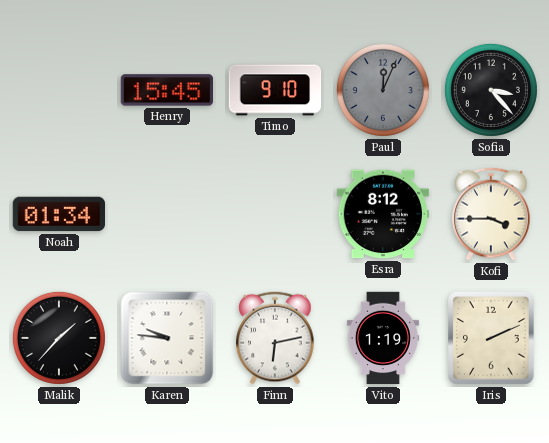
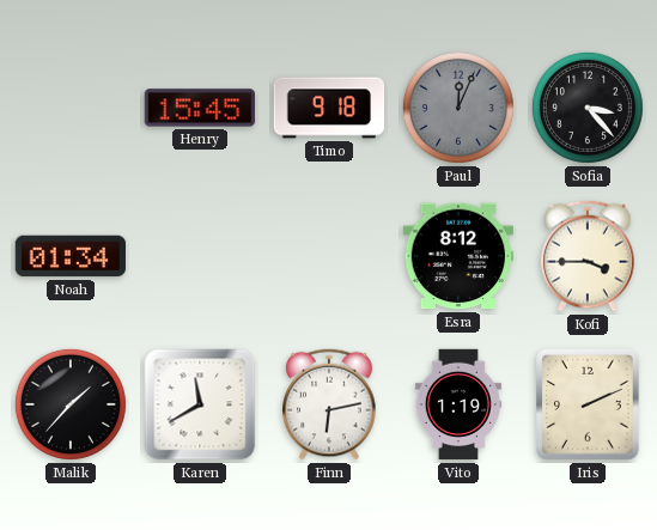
Timo: 9:10 -> 9:18 (329, 108)
Karen: 9:46 -> 11:40 (200, 404)
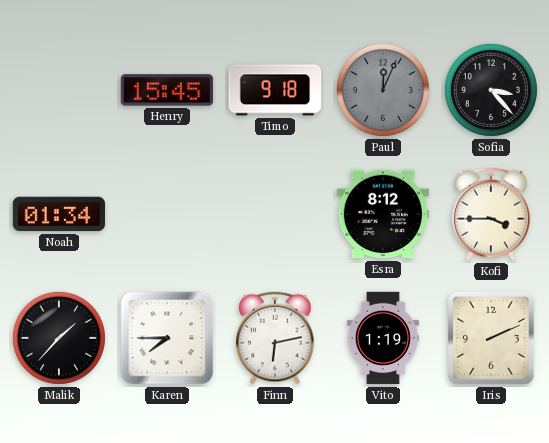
Karen: 11:40 -> 7:45 (167, 338)
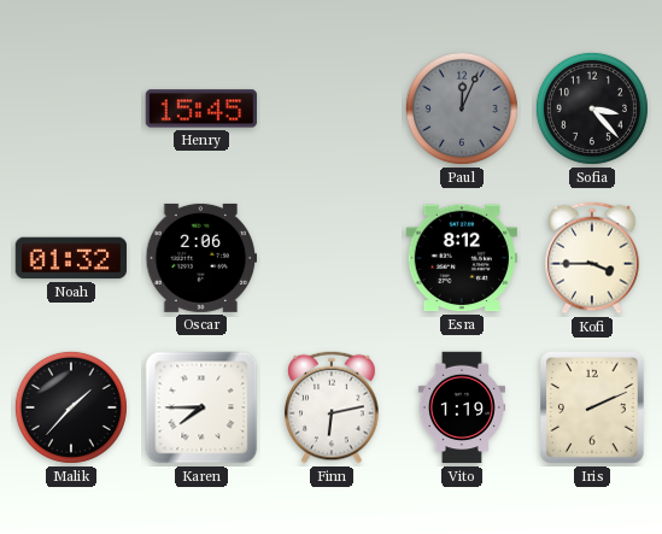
Timo: 9:18 -> none (275, 90)
Noah: 01:34 -> 01:32 (71, 258)
Oscar: none -> 2:06 (201, 258)
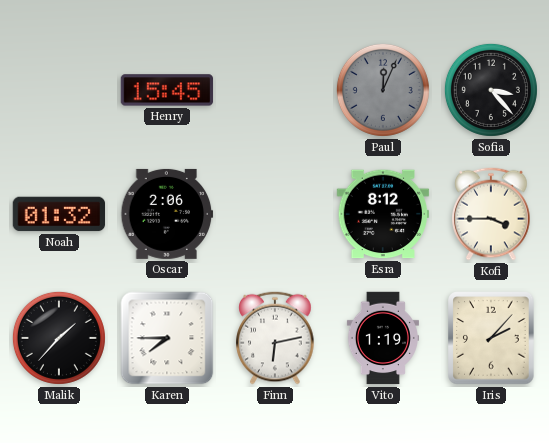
Iris: 2:11 -> 2:07 (491, 338)
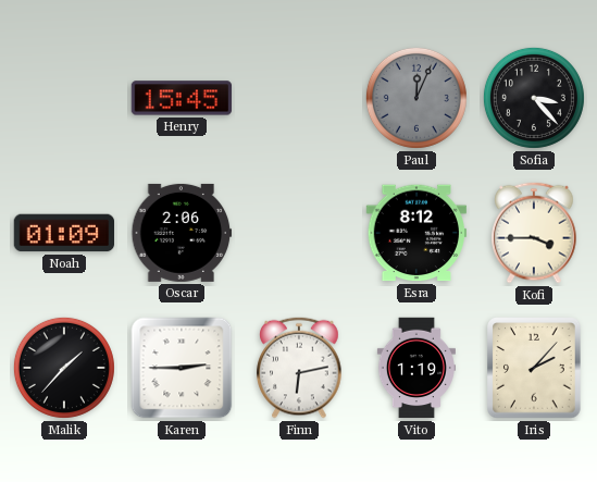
Noah: 01:32 -> 01:09 (64, 233)
Karen: 7:45 -> 2:45 (182, 368)
